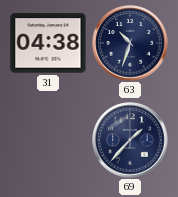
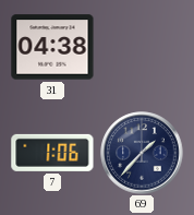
63: 10:33 -> none (130, 43)
7: none -> 1:06 (52, 153)
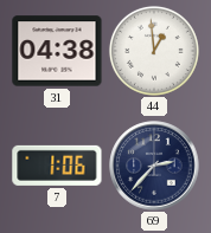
44: none -> 12:59 (154, 51)
69: 1:37 -> 2:37 (154, 166)
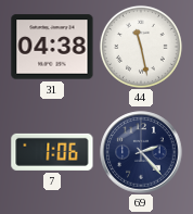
44: 12:59 -> 11:28 (141, 47)
69: 2:37 -> 2:23 (141, 152)
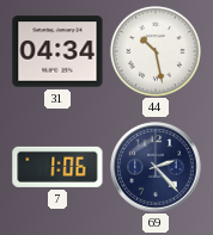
31: 04:38 -> 04:34 (57, 51)
44: 11:28 -> 10:28 (156, 51)
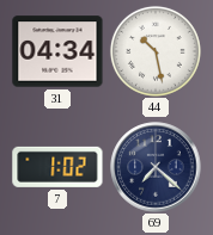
7: 1:06 -> 1:02 (57, 167)
69: 2:23 -> 7:22 (156, 167)
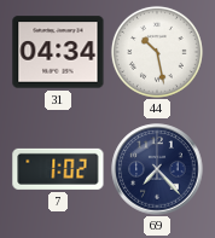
69: 7:22 -> 7:23 (157, 169)
